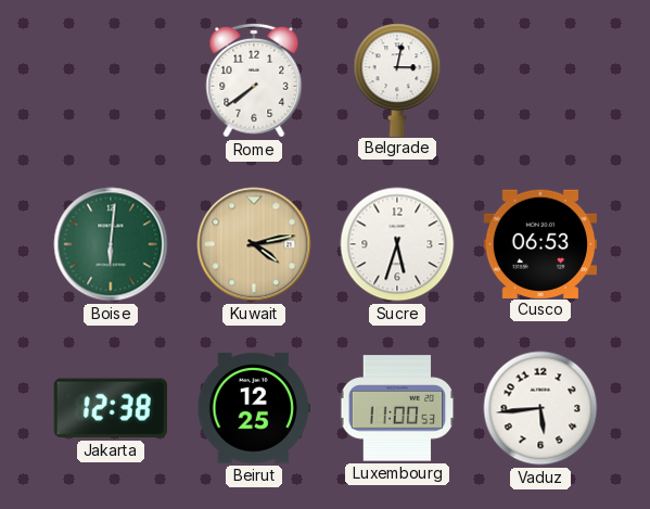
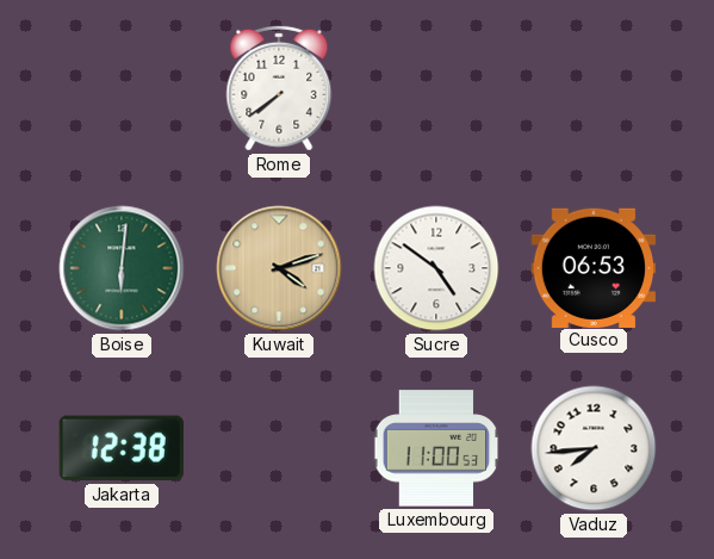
Belgrade: 3:02 -> none (397, 79)
Kuwait: 4:13 -> 4:12 (279, 268)
Sucre: 5:33 -> 4:51 (436, 268)
Beirut: 12:25 -> none (253, 408)
Vaduz: 5:44 -> 7:44 (594, 448)
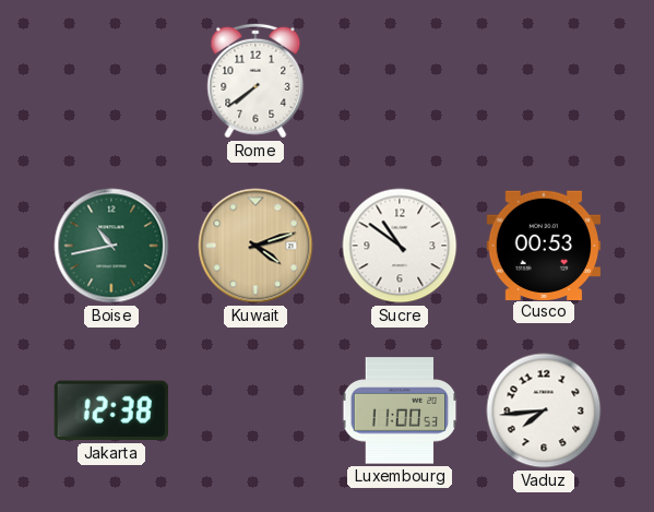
Boise: 6:01 -> 10:43 (111, 246)
Sucre: 4:51 -> 10:51 (400, 246)
Cusco: 06:53 -> 00:53 (543, 245)
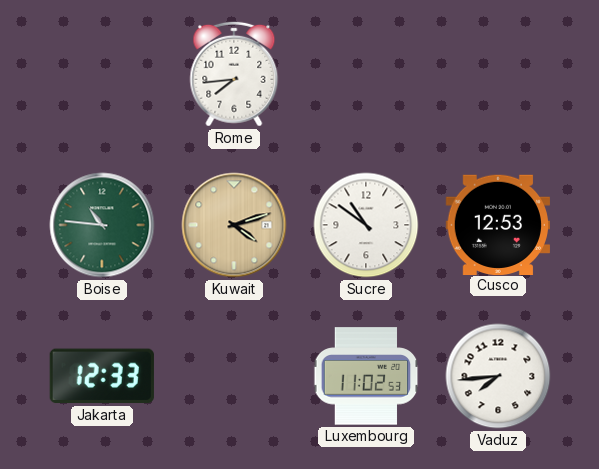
Rome: 7:39 -> 7:44 (234, 74)
Boise: 10:43 -> 10:46 (102, 225)
Cusco: 00:53 -> 12:53 (497, 224)
Jakarta: 12:38 -> 12:33 (102, 376)
Luxembourg: 11:00 -> 11:02 (366, 376)
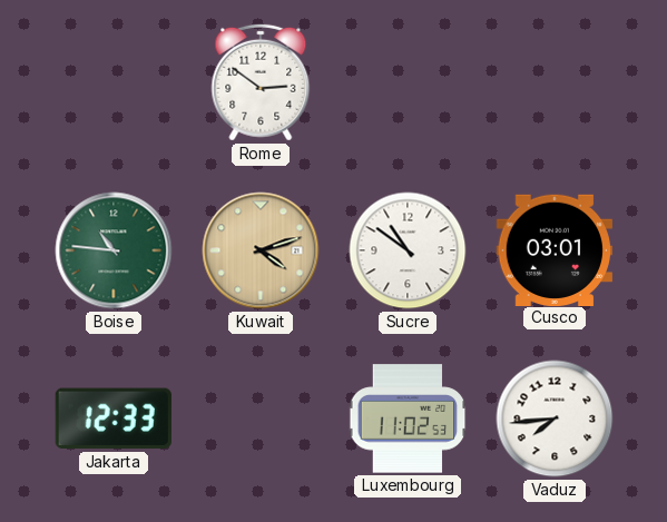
Rome: 7:44 -> 2:51 (261, 82)
Cusco: 12:53 -> 03:01 (553, 249)
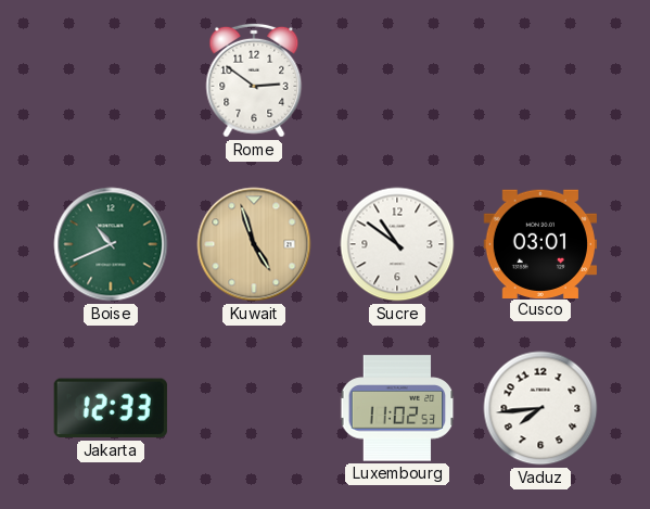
Boise: 10:46 -> 10:41 (111, 244)
Kuwait: 4:12 -> 4:57 (254, 244)
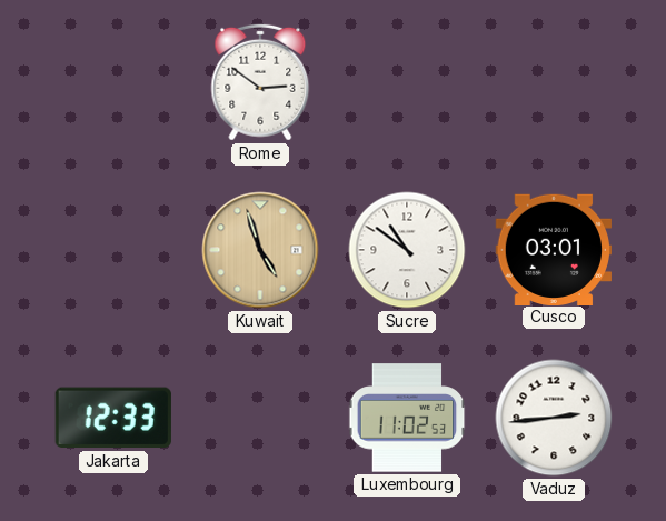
Boise: 10:41 -> none (111, 244)
Vaduz: 7:44 -> 2:44 (554, 418)
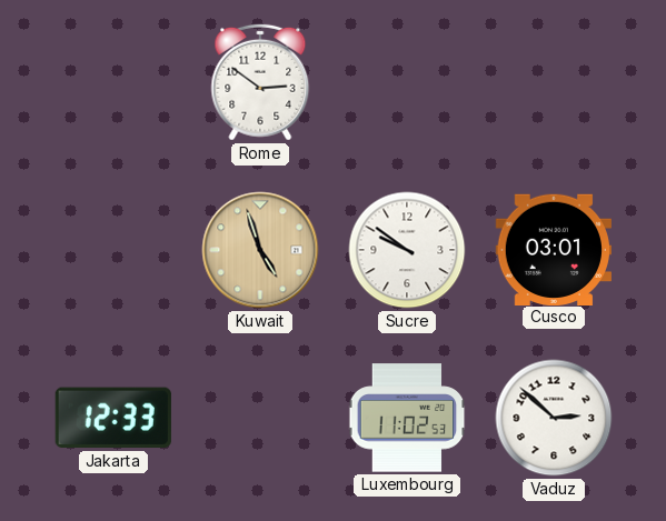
Sucre: 10:51 -> 9:51 (407, 250)
Vaduz: 2:44 -> 2:52 (554, 418)
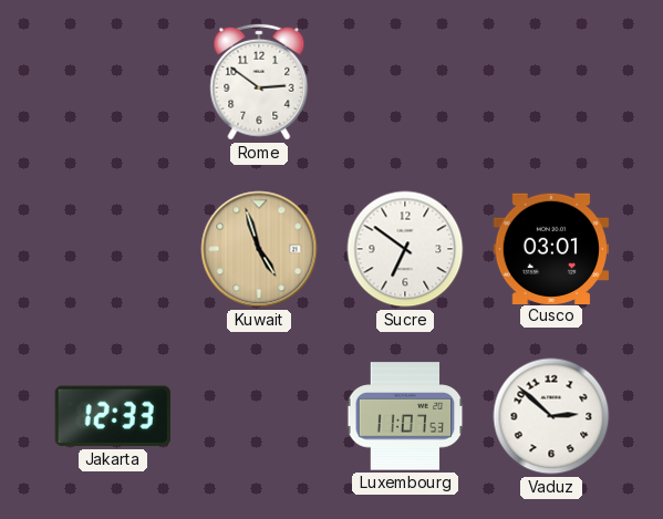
Sucre: 9:51 -> 6:51 (405, 249)
Luxembourg: 11:02 -> 11:07 (405, 416)
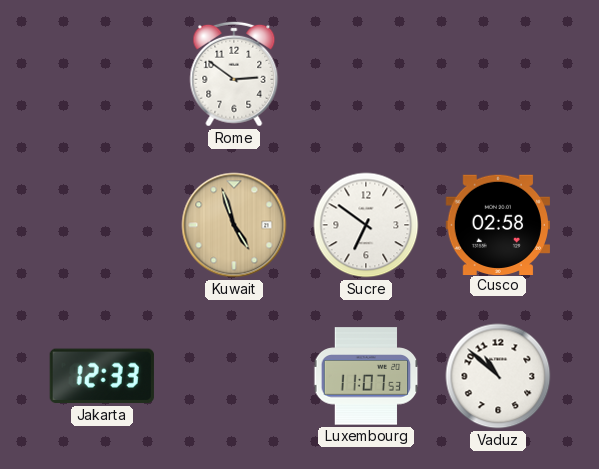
Cusco: 03:01 -> 02:58 (497, 224)
Vaduz: 2:52 -> 10:52 (498, 376)
